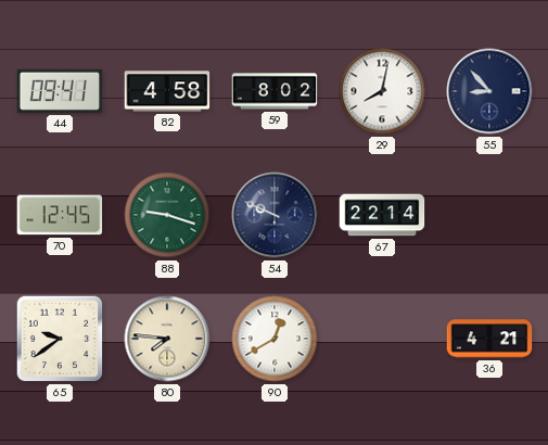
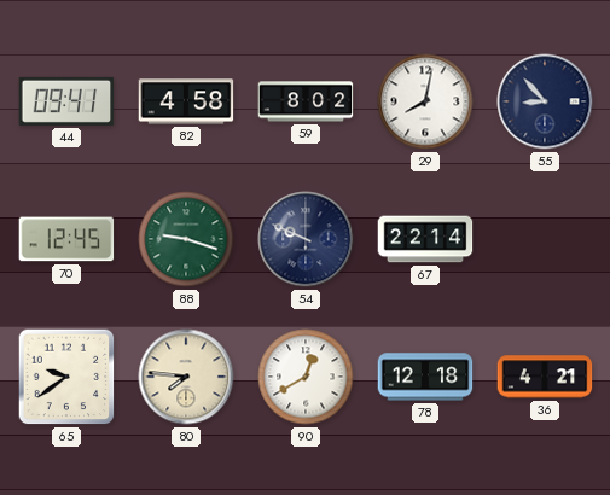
78: none -> 12:18 (425, 377)
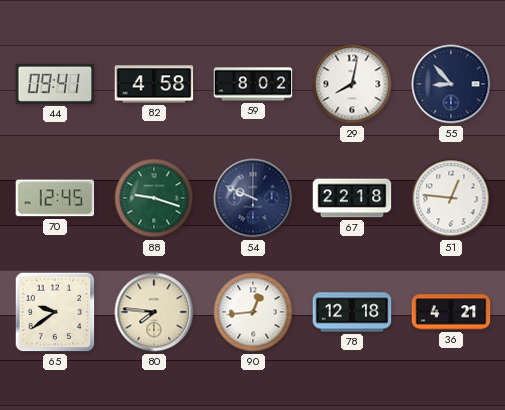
67: 22:14 -> 22:18 (352, 198)
51: none -> 12:46 (451, 198)
90: 12:40 -> 12:44 (253, 312)
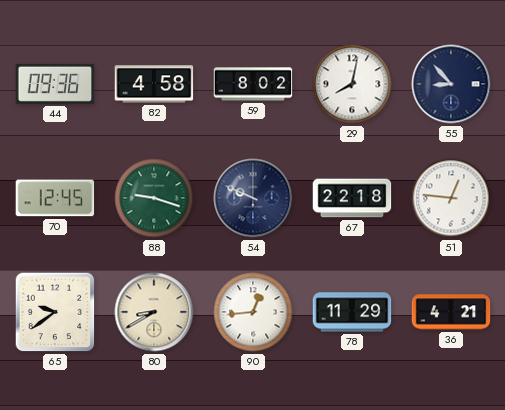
44: 09:41 -> 09:36 (55, 84)
80: 7:46 -> 8:40 (154, 312)
78: 12:18 -> 11:29 (352, 312)
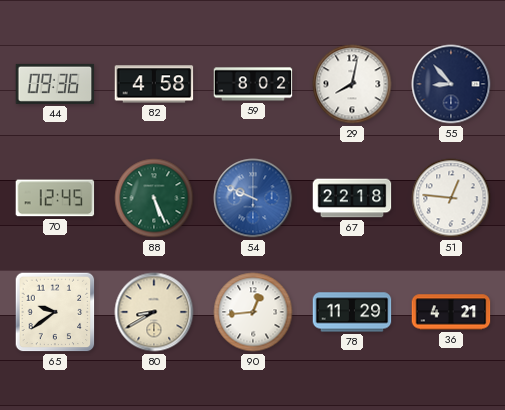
88: 9:18 -> 5:26 (154, 198)
54 dial: navy -> blue (253, 198)
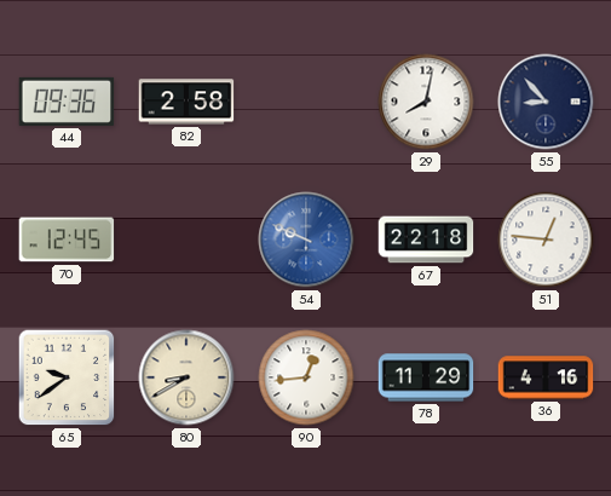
82: 4:58 -> 2:58 (186, 102)
59: 8:02 -> none (253, 84)
88: 5:26 -> none (154, 198)
36: 4:21 -> 4:16 (546, 377)
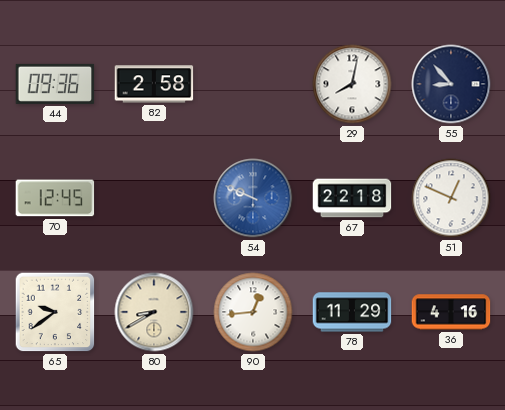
51: 12:46 -> 12:49 (451, 198)
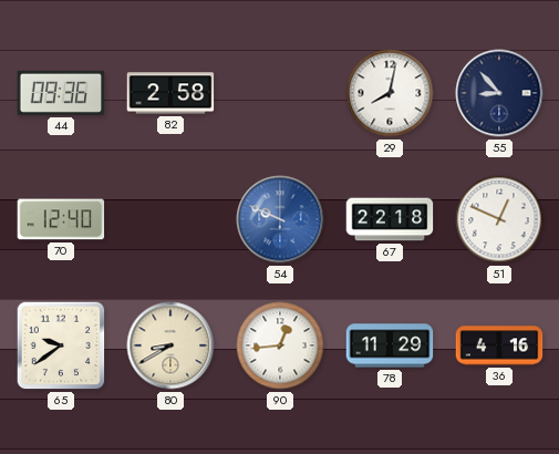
70: 12:45 -> 12:40 (61, 219)
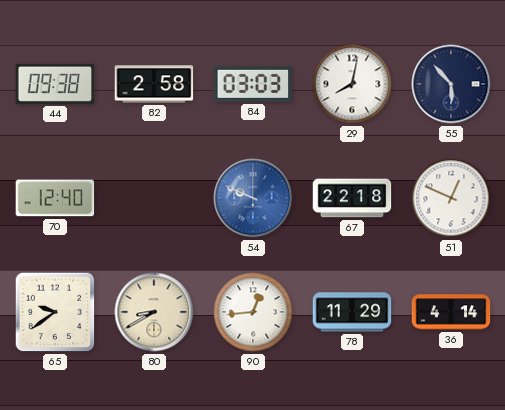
44: 09:36 -> 09:38 (55, 84)
84: none -> 03:03 (253, 84)
55: 8:53 -> 5:53 (451, 84)
36: 4:16 -> 4:14 (451, 312)
